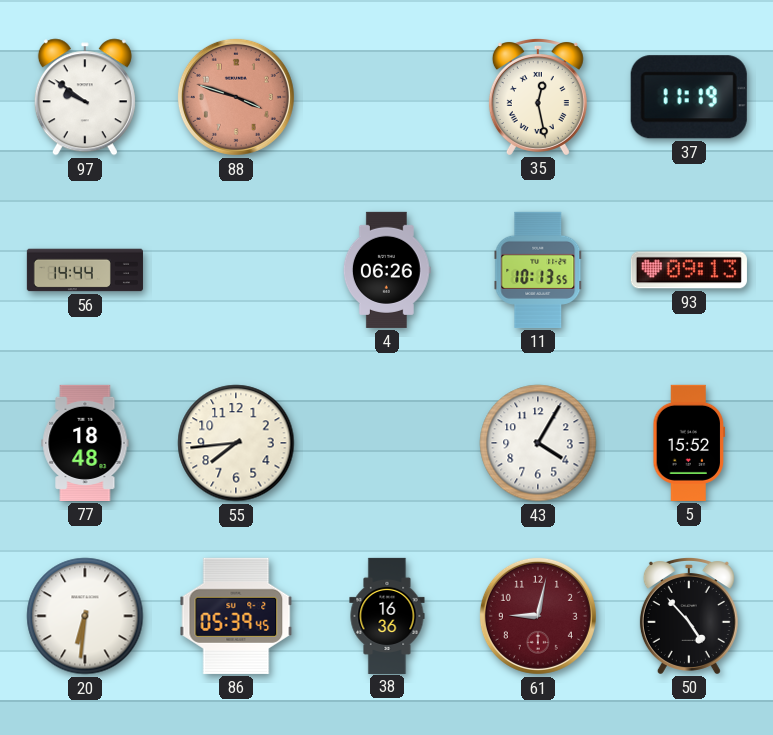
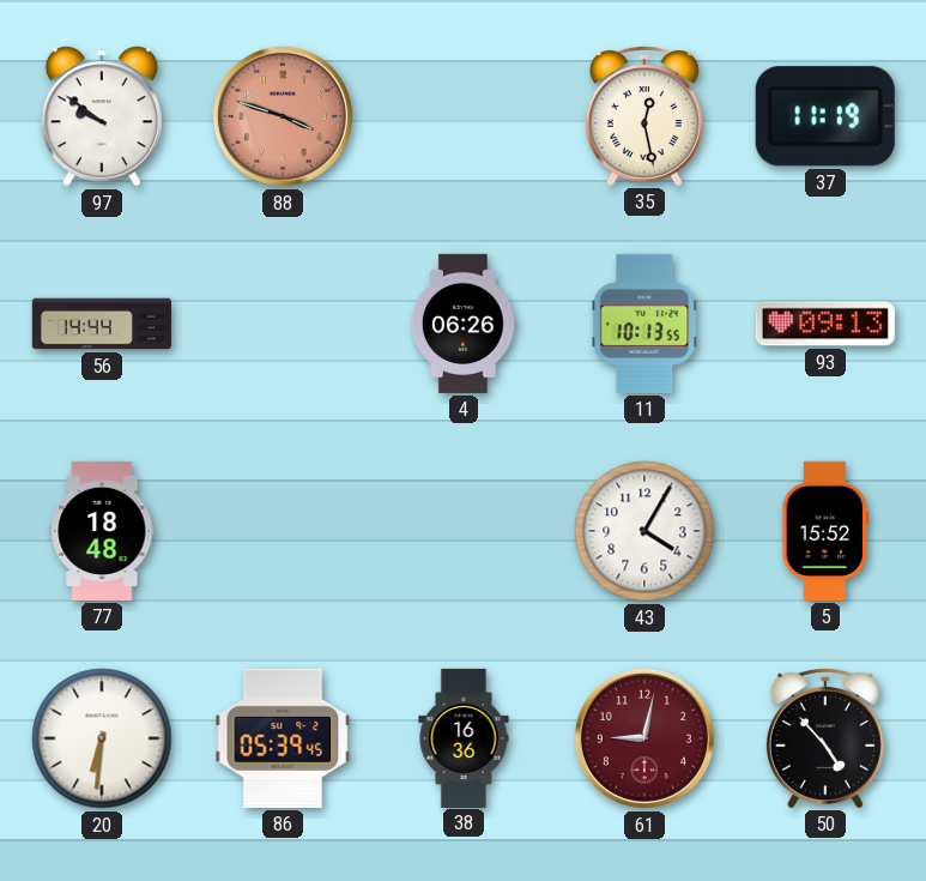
55: 7:44 -> none (236, 443)
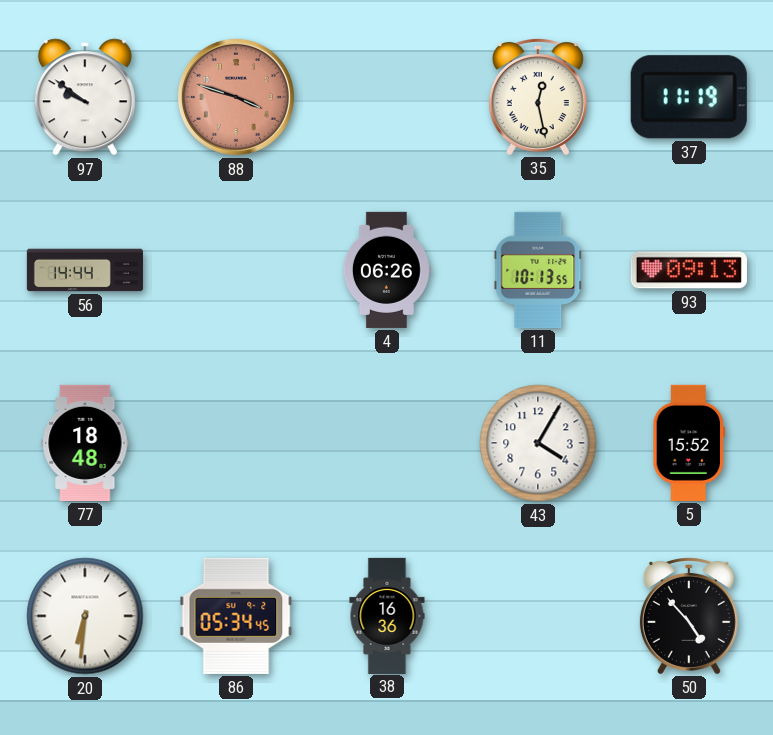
86: 05:39 -> 05:34 (236, 616)
61: 9:02 -> none (644, 738)
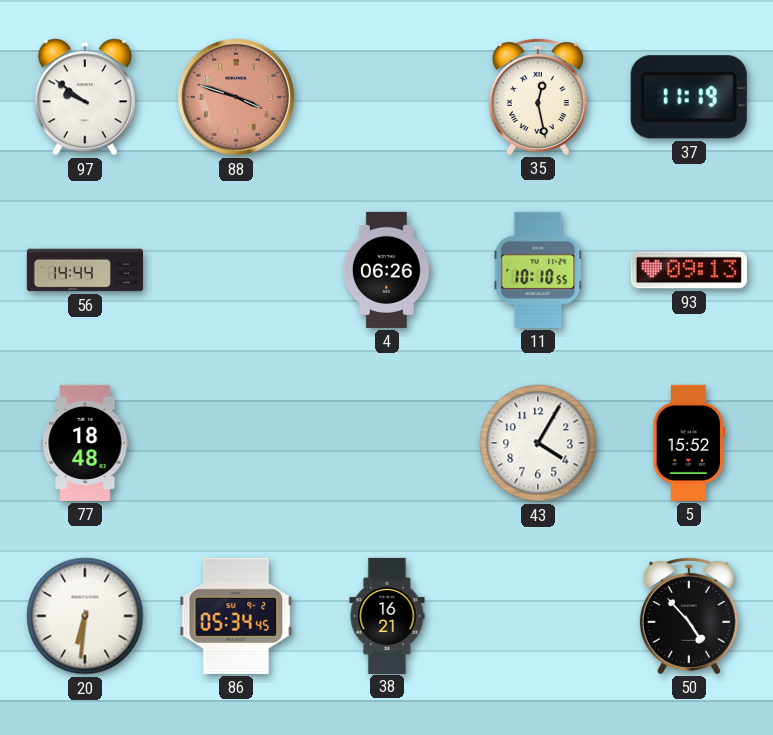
11: 10:13 -> 10:10 (538, 270)
38: 16:36 -> 16:21 (387, 615)
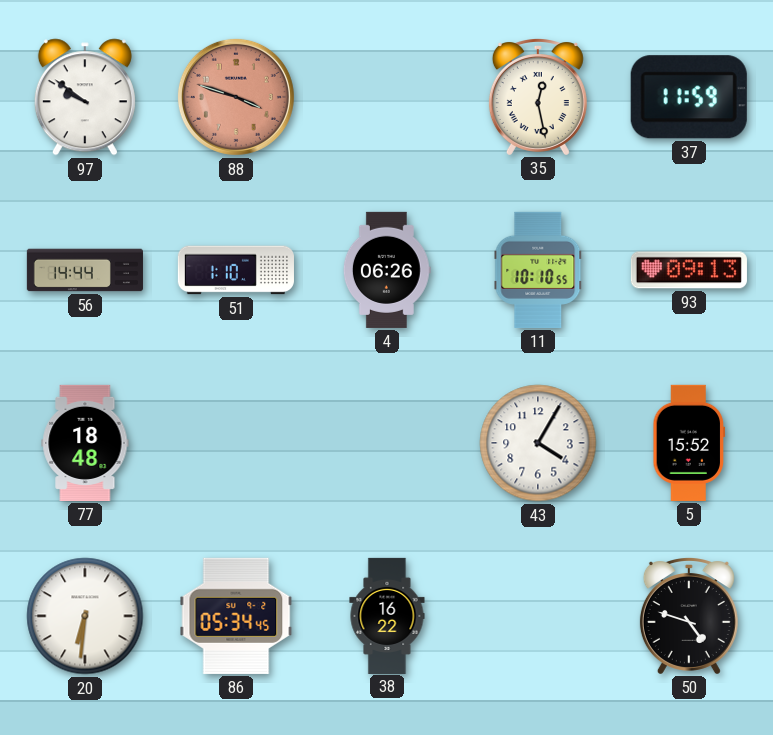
37: 11:19 -> 11:59 (689, 97)
51: none -> 1:10 (236, 270)
38: 16:21 -> 16:22 (387, 615)
50: 4:53 -> 4:48 (689, 616)
